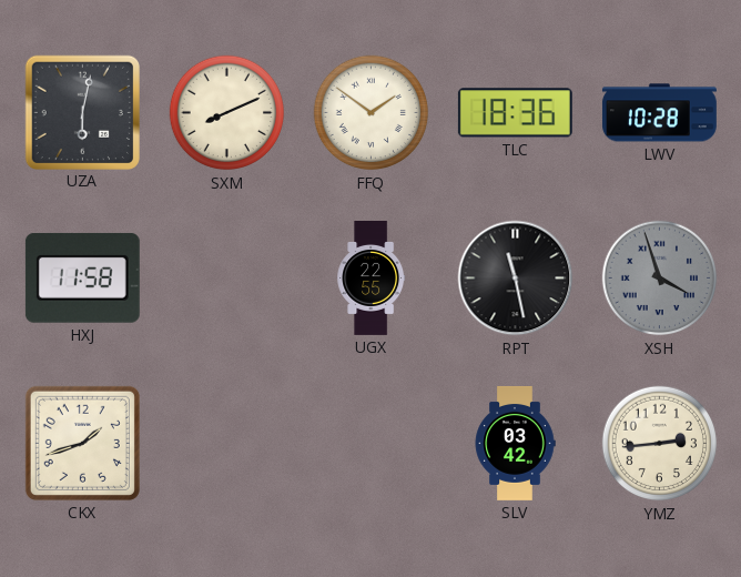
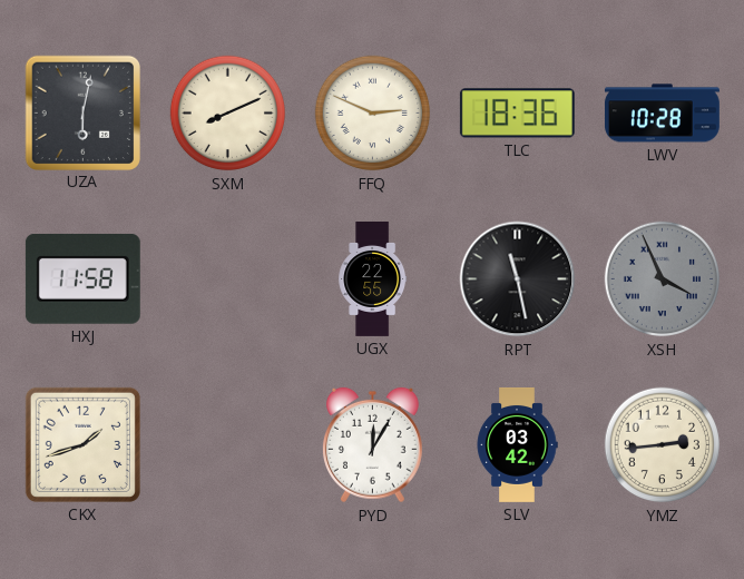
FFQ: 1:51 -> 2:49 (373, 114)
XSH: 3:57 -> 3:56 (663, 279)
PYD: none -> 12:05 (372, 445)
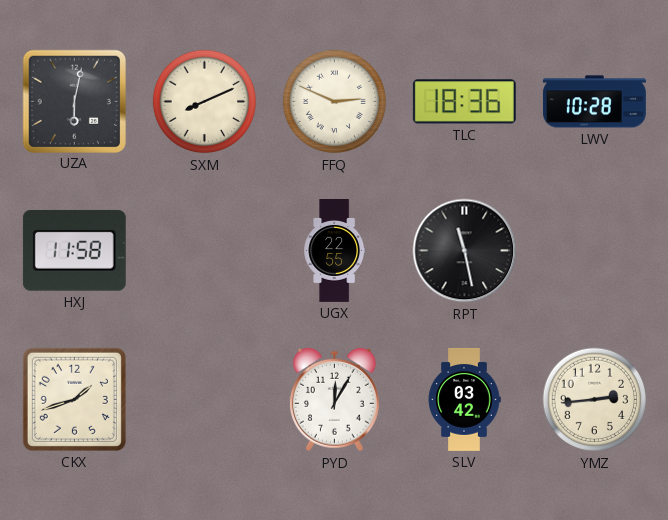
XSH: 3:56 -> none (663, 279)
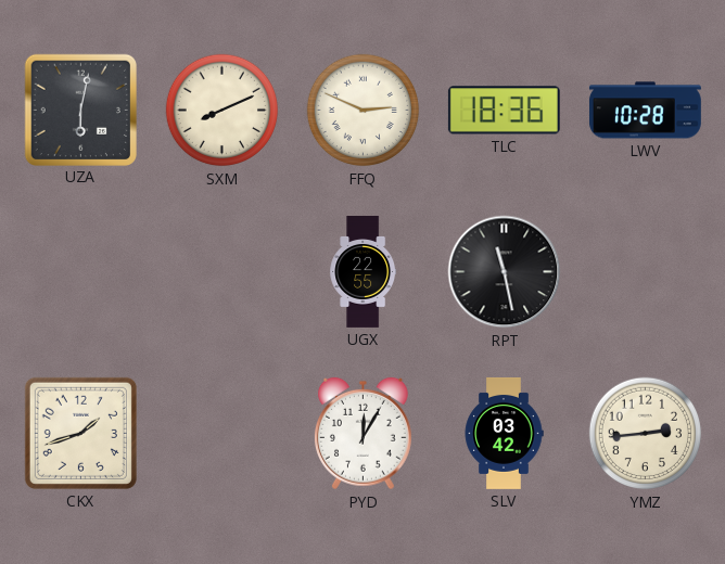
HXJ: 11:58 -> none (74, 250)
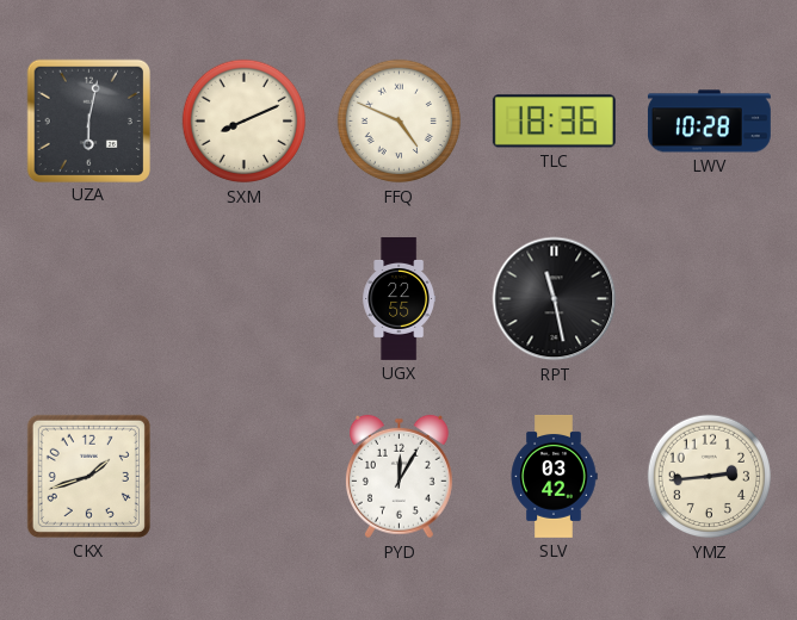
FFQ: 2:49 -> 4:49 (400, 122)
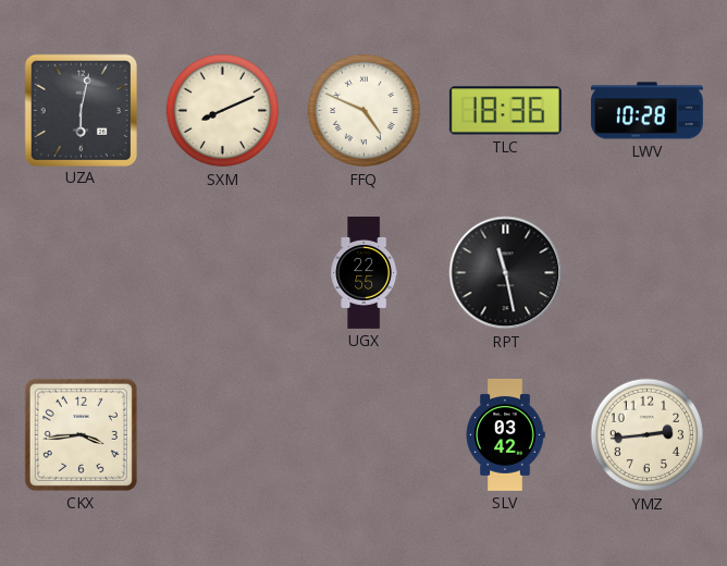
CKX: 1:42 -> 3:44 (81, 434)
PYD: 12:05 -> none (398, 477)
